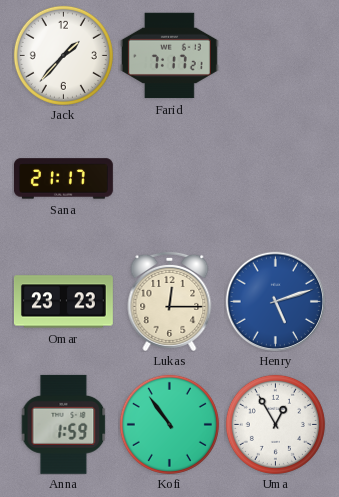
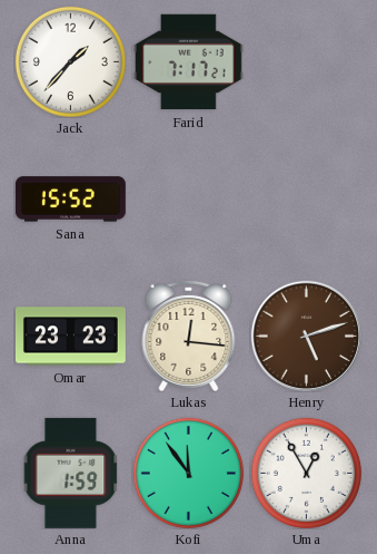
Sana: 21:17 -> 15:52 (70, 200)
Lukas: 12:15 -> 12:16 (189, 336)
Henry dial: blue -> brown (306, 336)
Kofi: 10:54 -> 11:54 (188, 473)
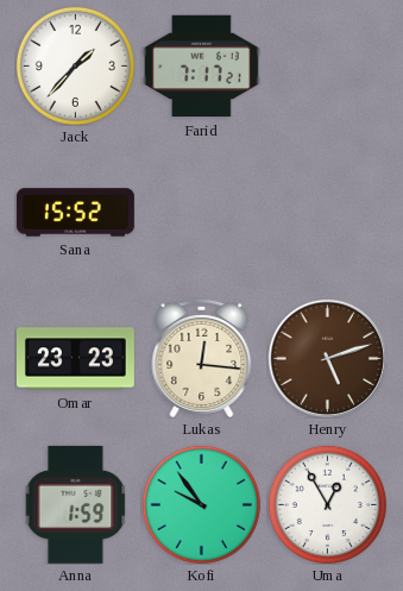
Kofi: 11:54 -> 9:54 (201, 504)
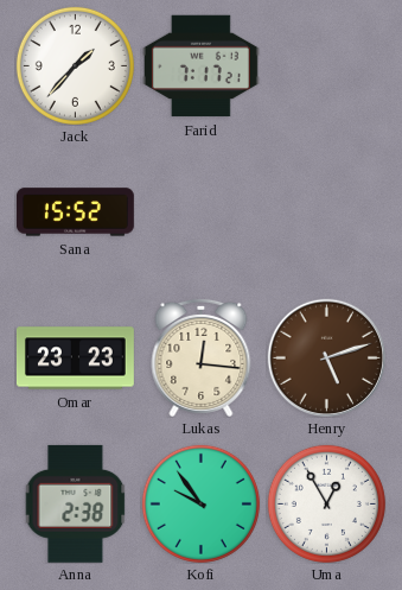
Anna: 1:59 -> 2:38 (76, 503)
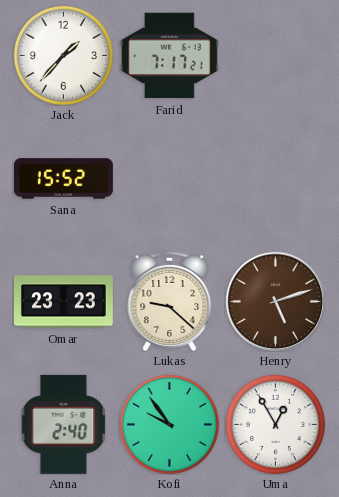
Lukas: 12:16 -> 9:22 (170, 301)
Anna: 2:38 -> 2:40 (64, 424)
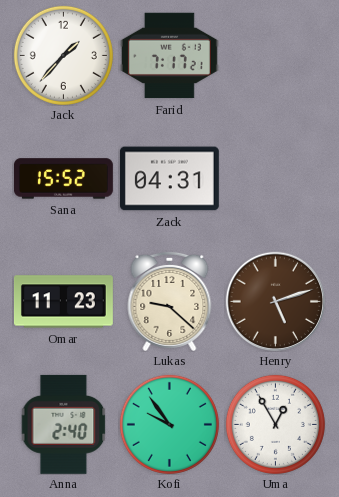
Zack: none -> 04:31 (169, 179)
Omar: 23:23 -> 11:23 (63, 302)
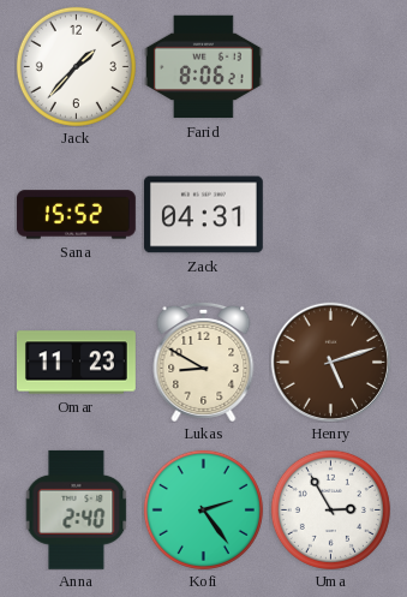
Farid: 7:17 -> 8:06 (203, 67)
Lukas: 9:22 -> 8:50 (204, 362)
Kofi: 9:54 -> 2:24 (203, 509)
Uma: 12:55 -> 2:55 (330, 509)
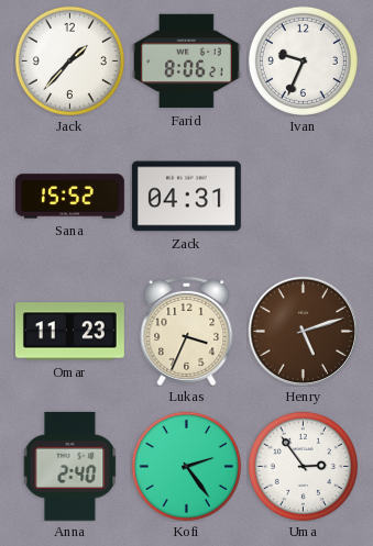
Ivan: none -> 9:34 (303, 60)
Lukas: 8:50 -> 3:34 (187, 331)
Uma: 2:55 -> 2:54 (303, 466)
